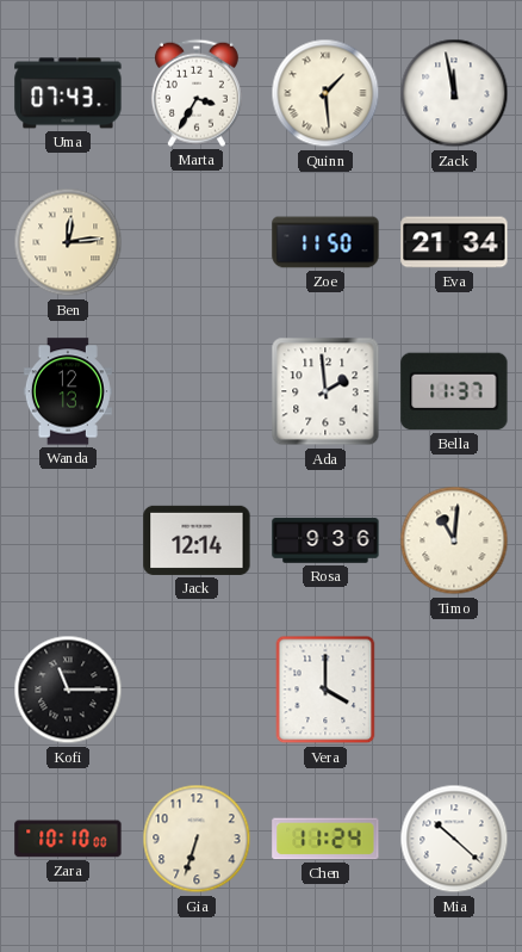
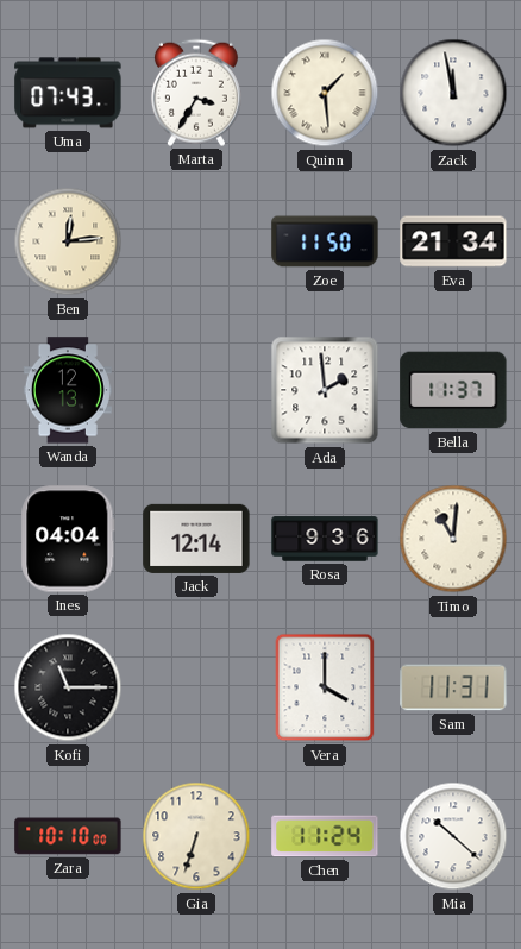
Ines: none -> 04:04 (68, 539)
Sam: none -> 11:31 (453, 687)
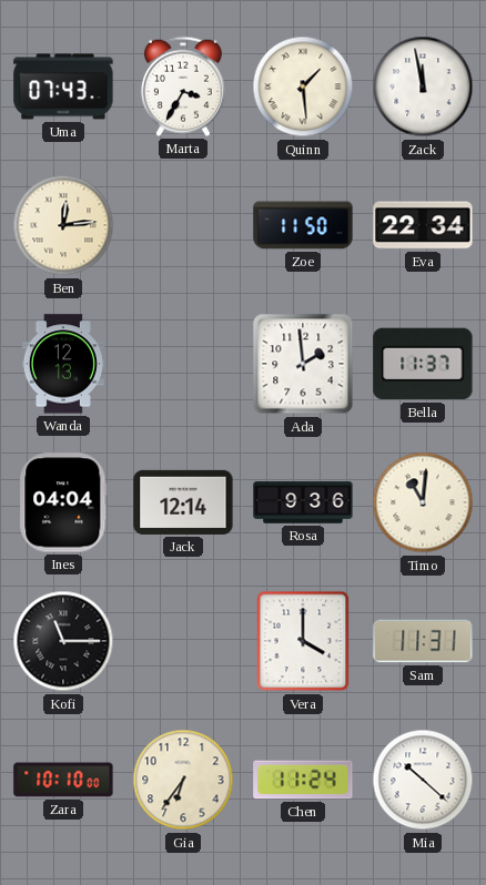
Eva: 21:34 -> 22:34 (423, 225)
Gia: 6:33 -> 6:36 (183, 780)
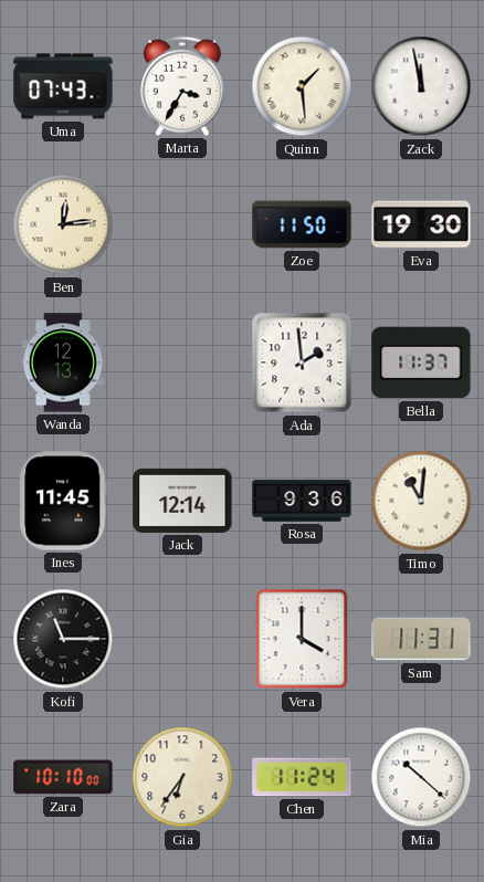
Eva: 22:34 -> 19:30 (421, 224)
Ines: 04:04 -> 11:45 (63, 501)
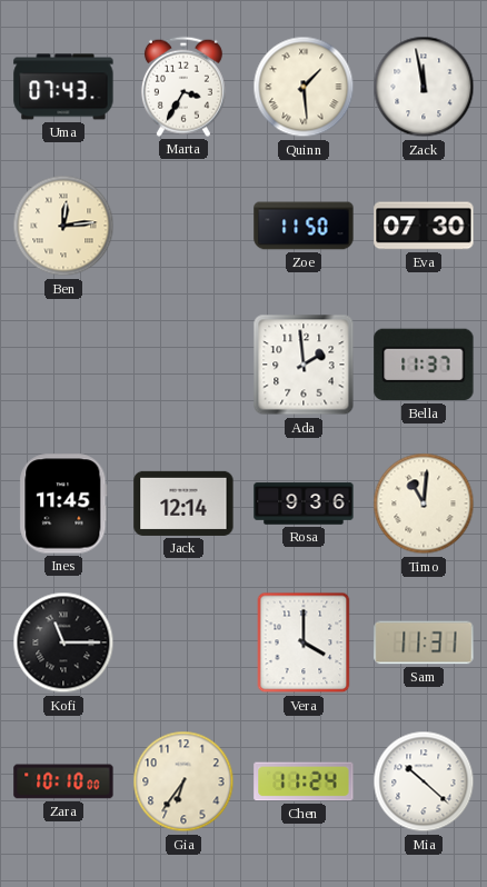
Eva: 19:30 -> 07:30 (424, 226)
Wanda: 12:13 -> none (63, 363)
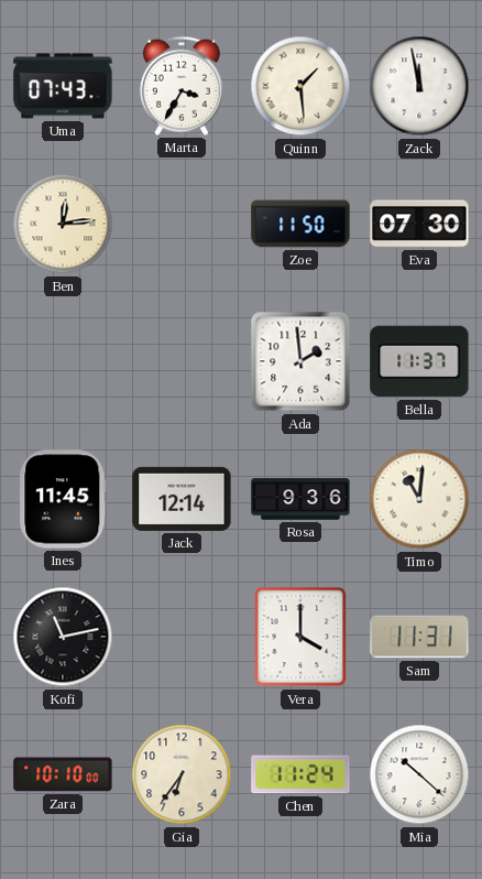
Kofi: 11:15 -> 11:13 (63, 637)
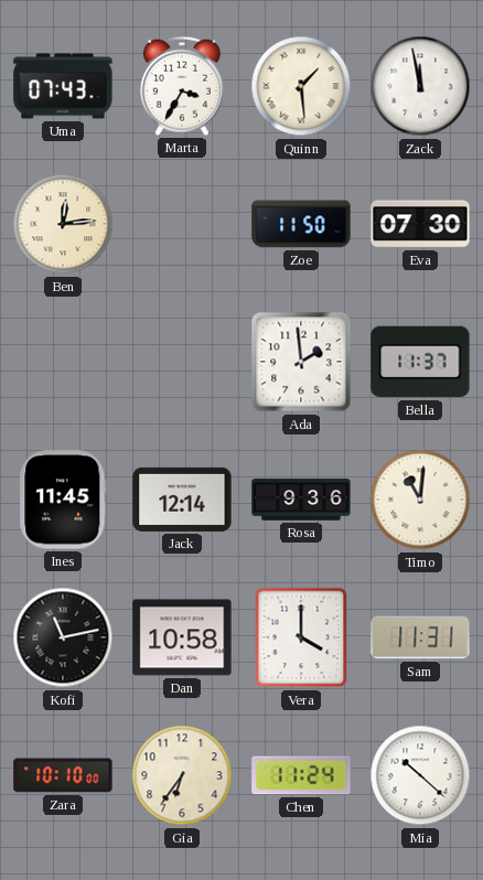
Dan: none -> 10:58 (182, 637)
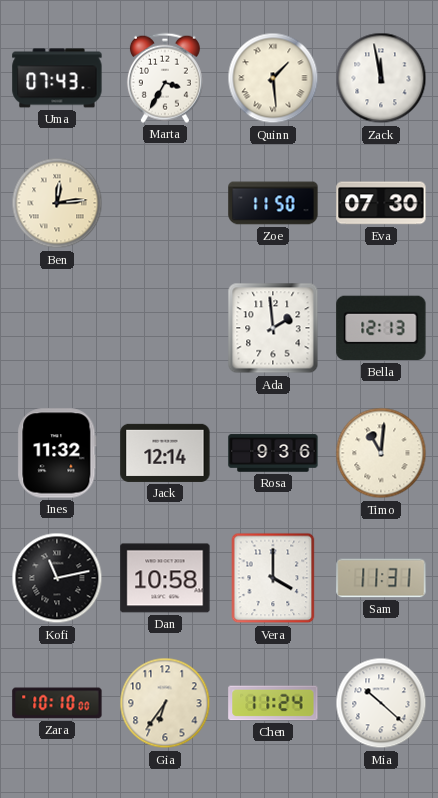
Bella: 11:37 -> 12:13 (381, 328)
Ines: 11:45 -> 11:32 (57, 453)
